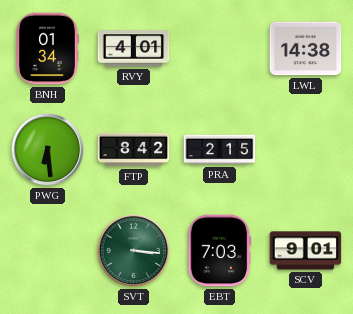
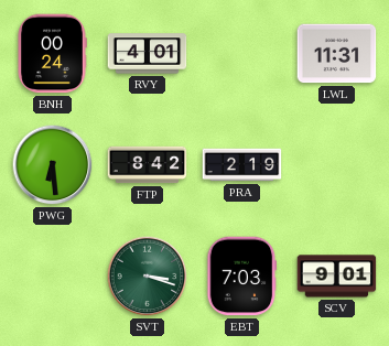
BNH: 01:34 -> 00:24 (52, 54)
LWL: 14:38 -> 11:31 (337, 54)
PRA: 2:15 -> 2:19 (242, 165)
SVT: 3:16 -> 3:18 (148, 277)
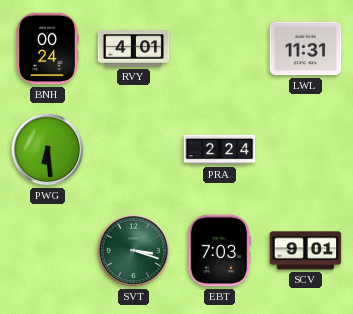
FTP: 8:42 -> none (148, 165)
PRA: 2:19 -> 2:24 (220, 150)
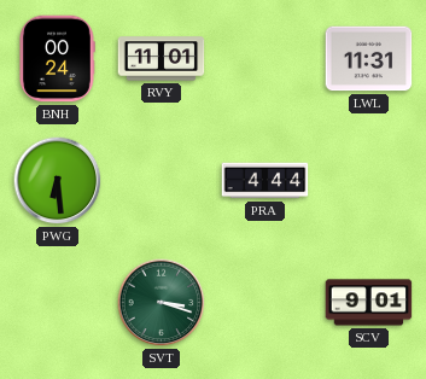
RVY: 4:01 -> 11:01 (162, 59)
PRA: 2:24 -> 4:44 (265, 181)
EBT: 7:03 -> none (220, 251)
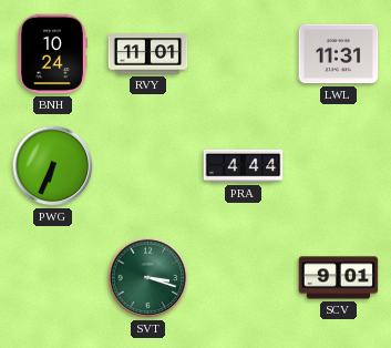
BNH: 00:24 -> 10:24 (52, 54)
PWG: 6:29 -> 6:34 (53, 166)
